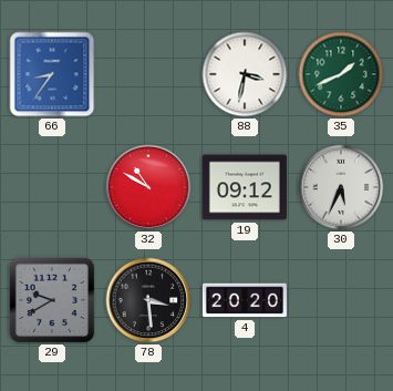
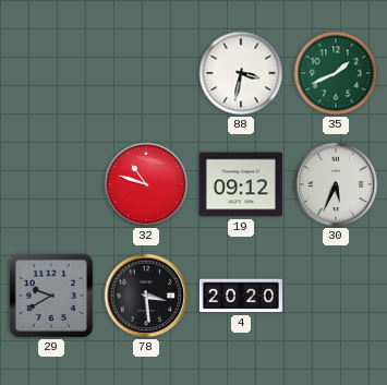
66: 8:36 -> none (52, 74)
32: 10:50 -> 10:48 (146, 184)
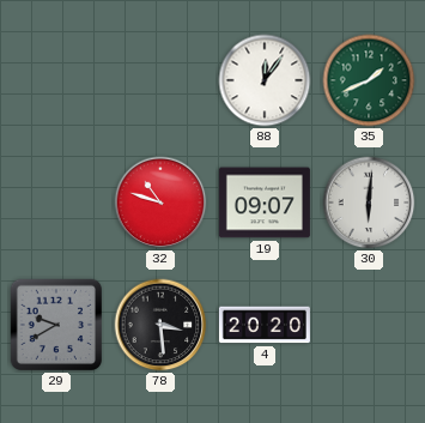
88: 3:32 -> 12:06 (265, 80)
19: 09:12 -> 09:07 (265, 203)
30: 5:34 -> 6:01 (369, 203)
